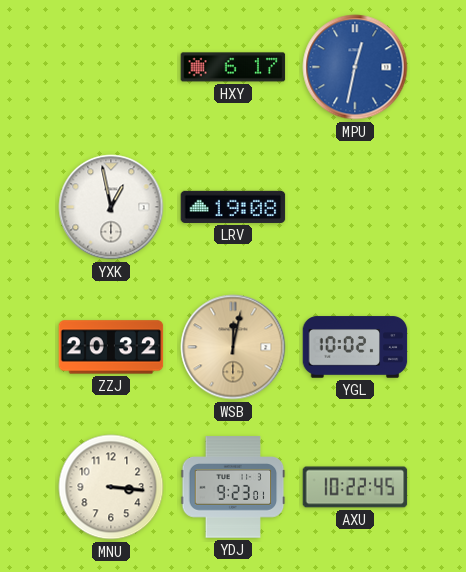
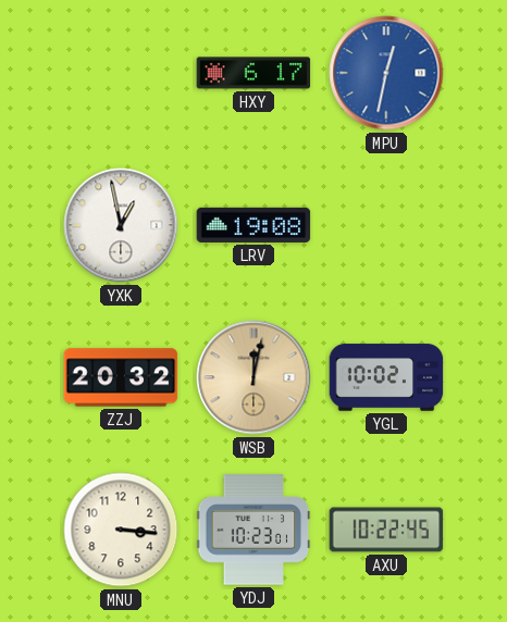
YDJ: 9:23 -> 10:23 (253, 530)
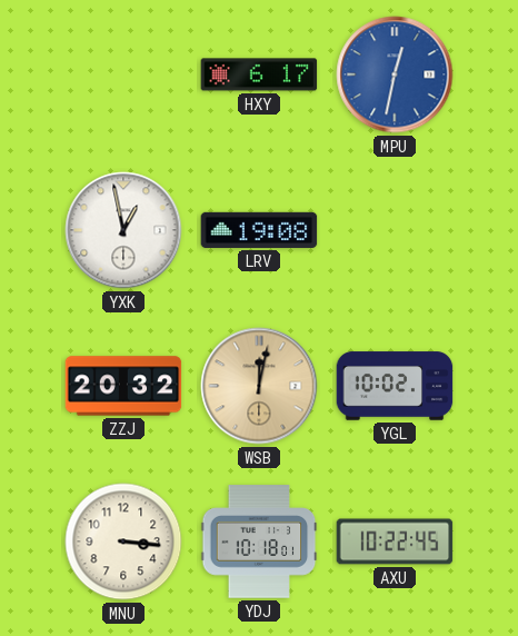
YDJ: 10:23 -> 10:18 (259, 541)
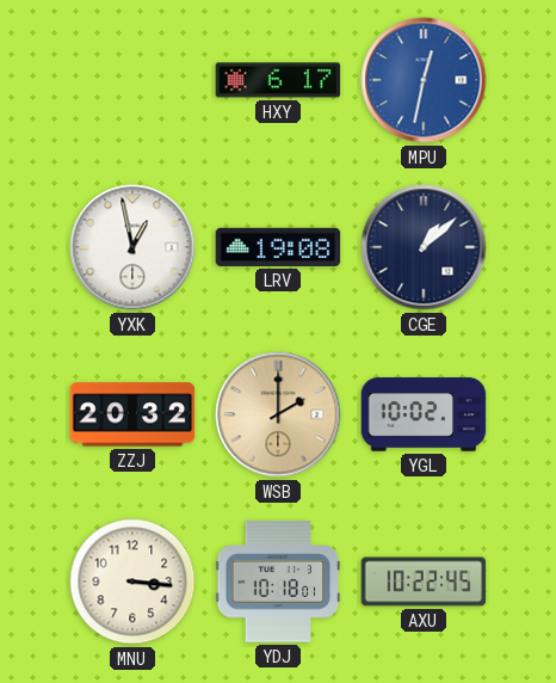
CGE: none -> 1:08 (424, 247)
WSB: 12:02 -> 2:00 (278, 414)
